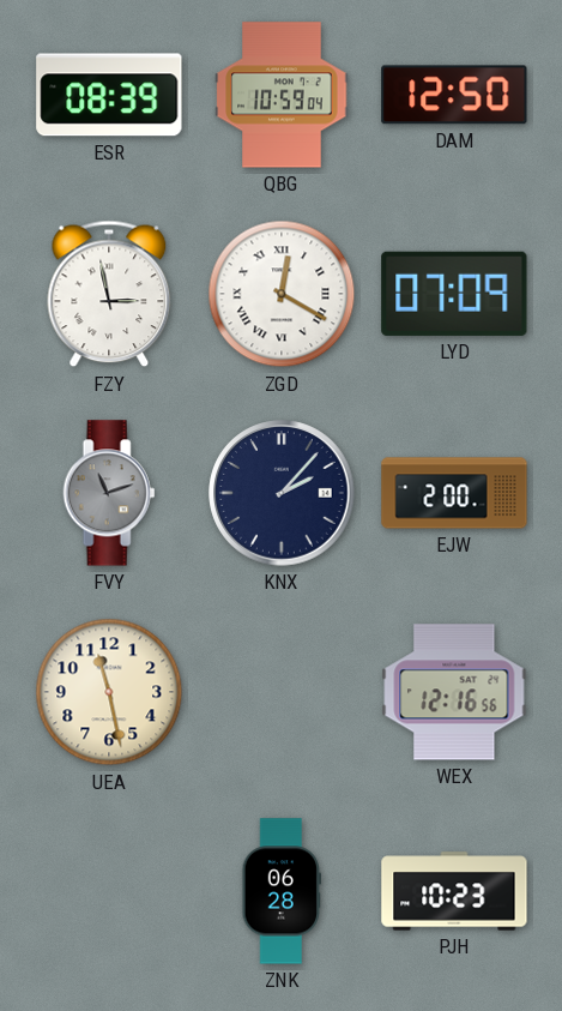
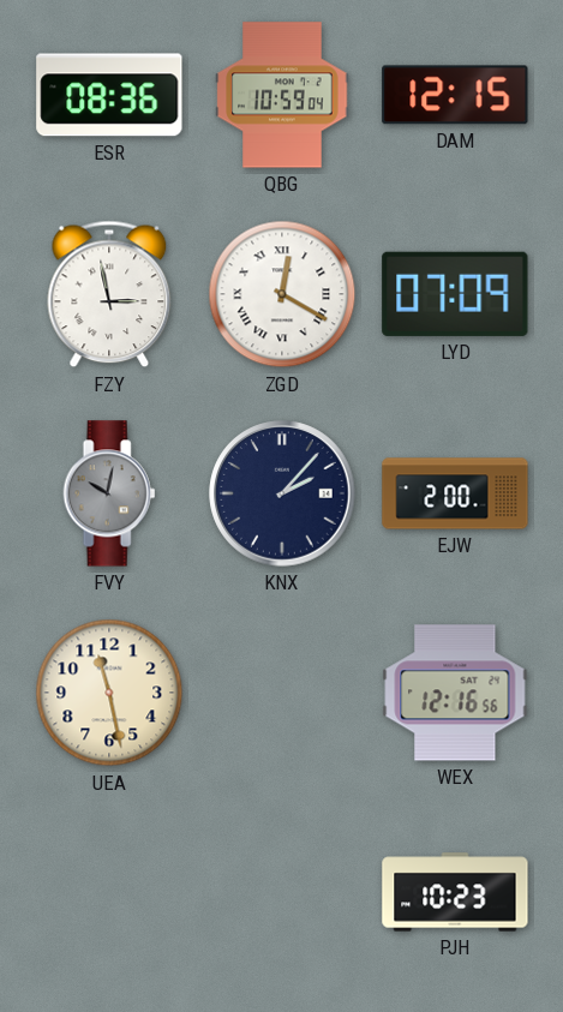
ESR: 08:39 -> 08:36 (109, 95)
DAM: 12:50 -> 12:15 (455, 95)
FVY: 11:12 -> 10:02 (109, 493)
ZNK: 06:28 -> none (280, 891)
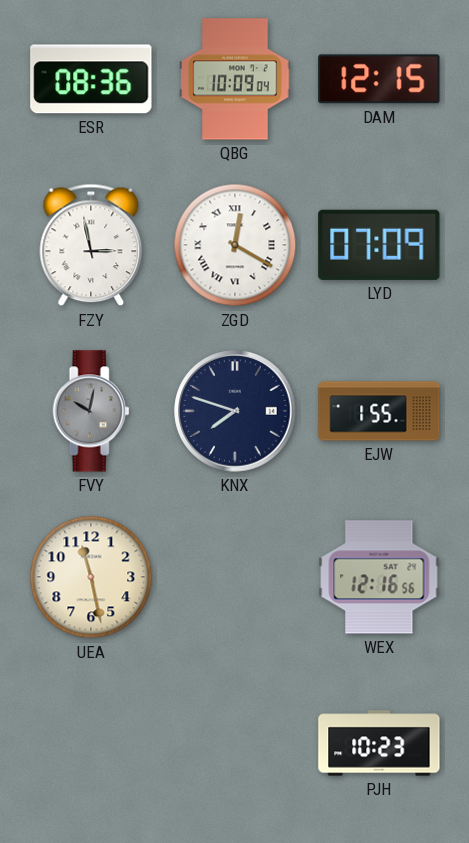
QBG: 10:59 -> 10:09 (235, 79)
KNX: 2:07 -> 7:48 (235, 411)
EJW: 2:00 -> 1:55 (379, 411)
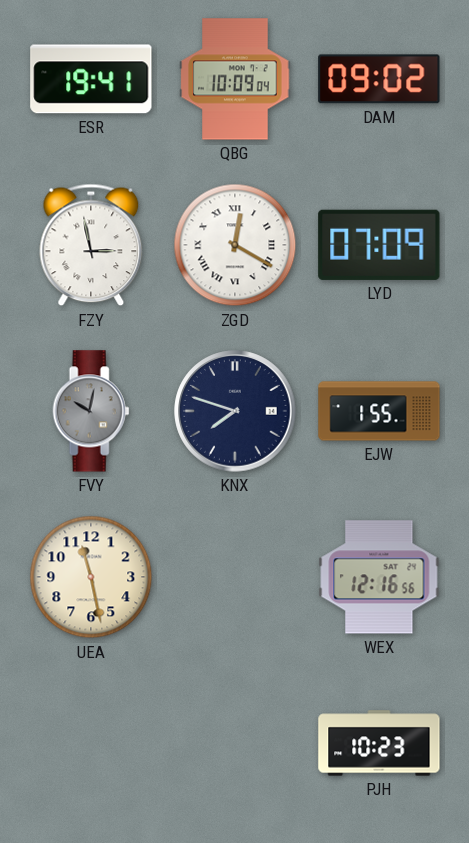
ESR: 08:36 -> 19:41 (91, 79)
DAM: 12:15 -> 09:02 (379, 79)
